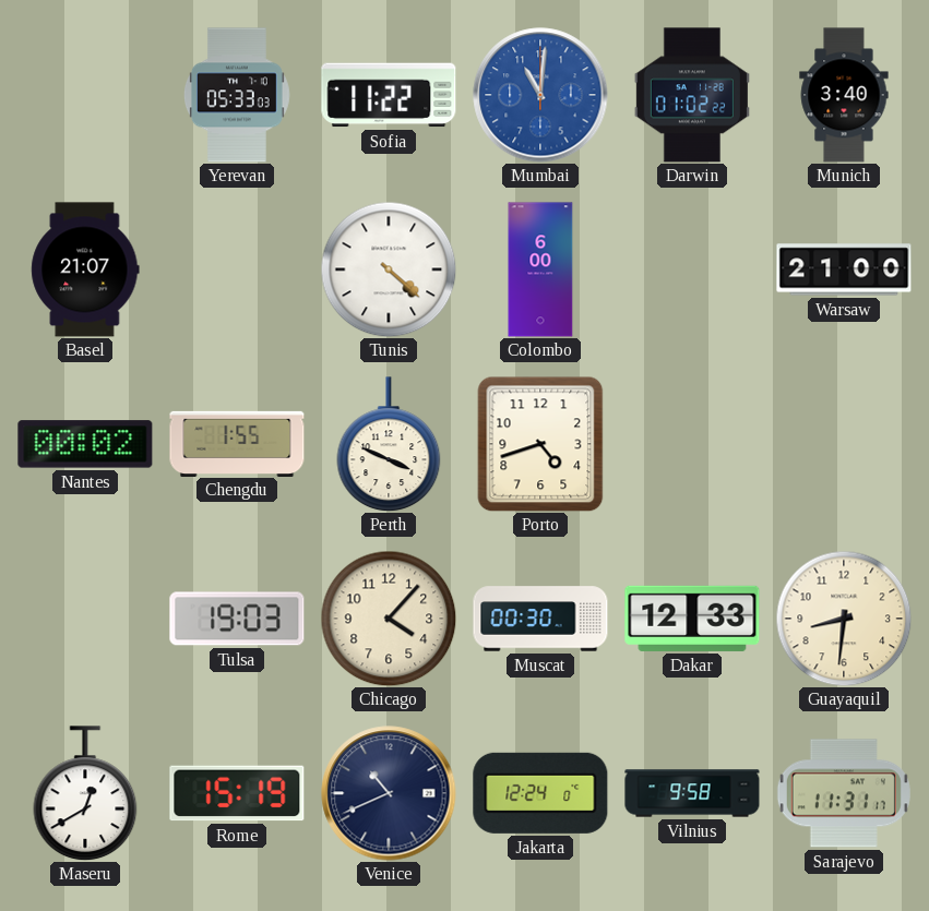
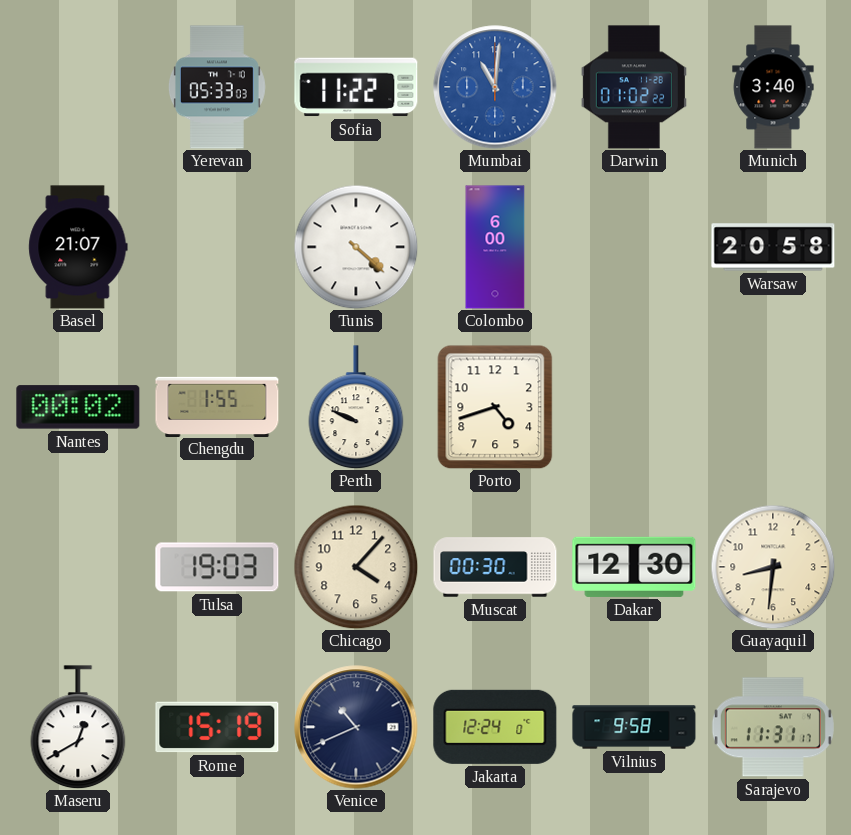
Warsaw: 21:00 -> 20:58 (773, 247)
Perth: 3:49 -> 9:49 (356, 407)
Dakar: 12:33 -> 12:30 (634, 567)
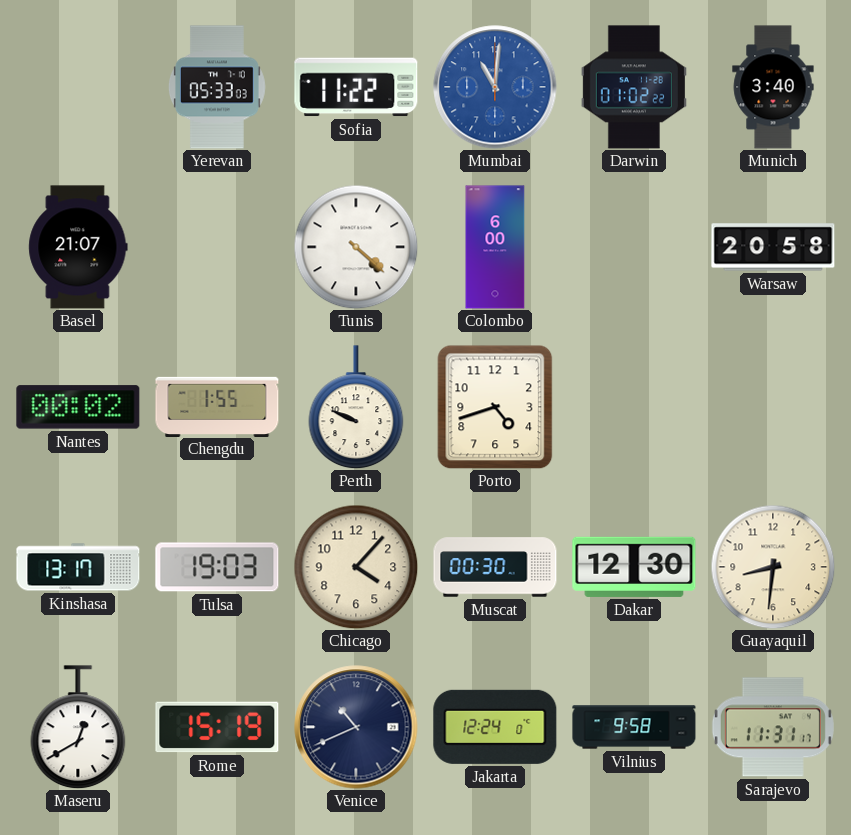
Kinshasa: none -> 13:17 (78, 567)
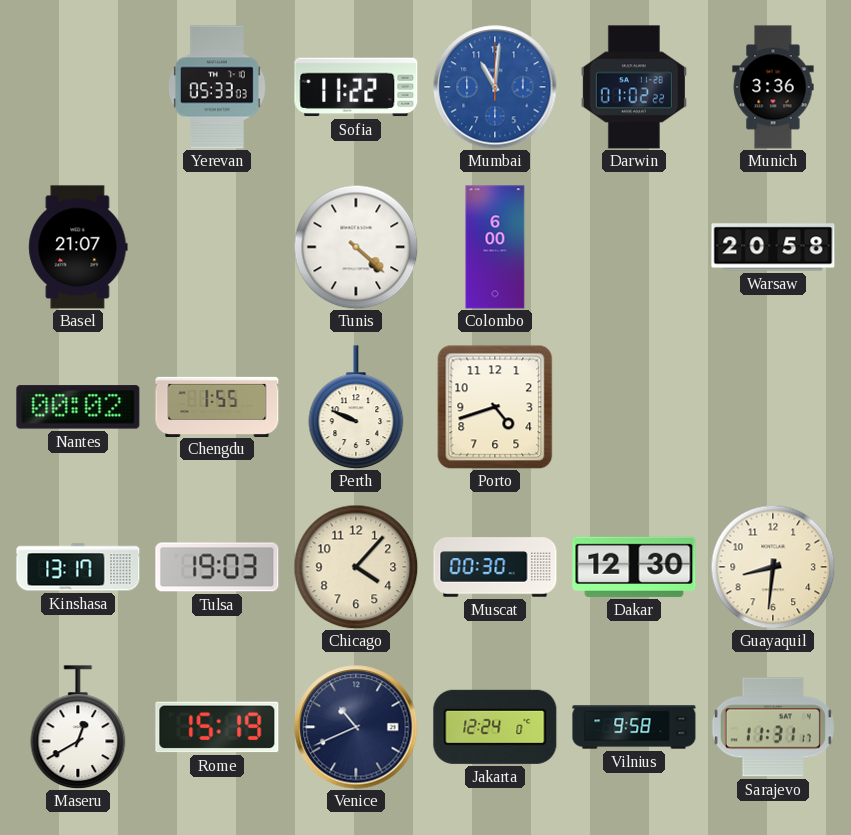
Munich: 3:40 -> 3:36 (773, 87)
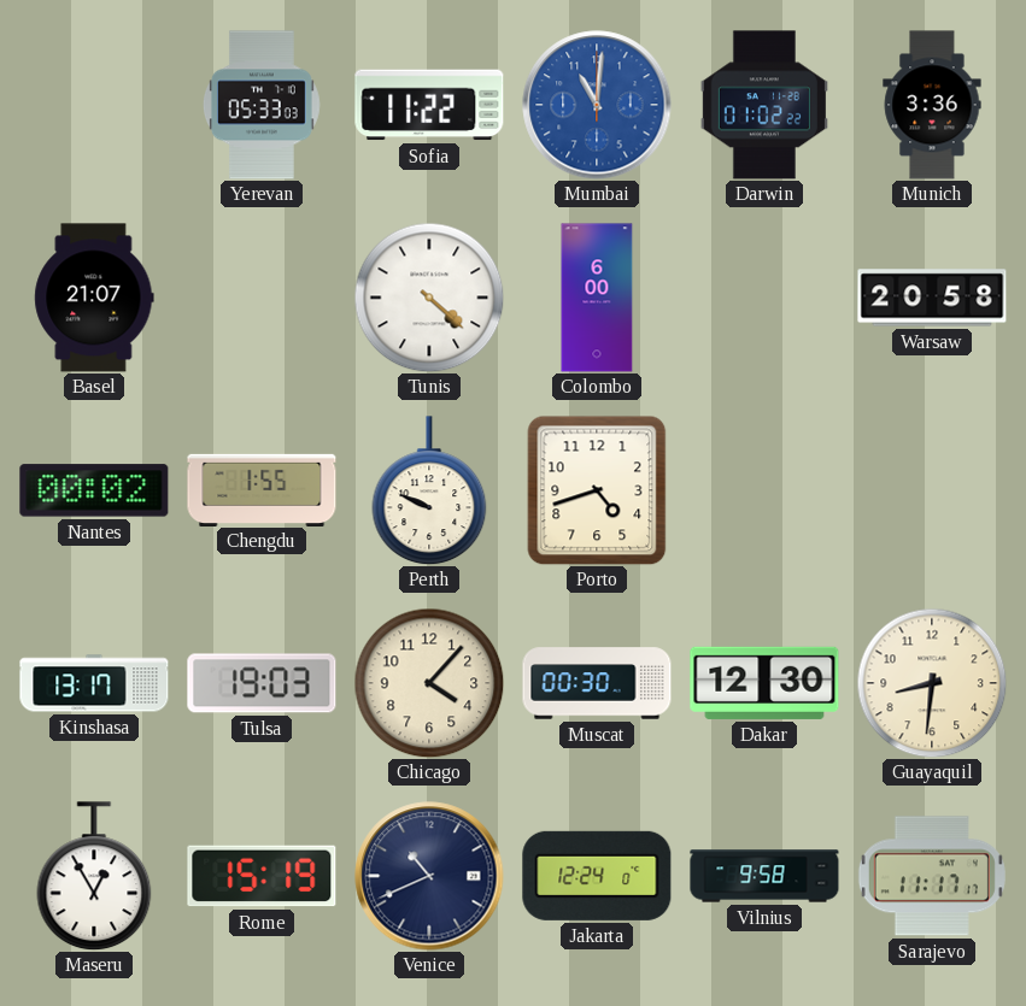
Maseru: 12:40 -> 12:55 (94, 876)
Sarajevo: 11:31 -> 11:17 (932, 876)
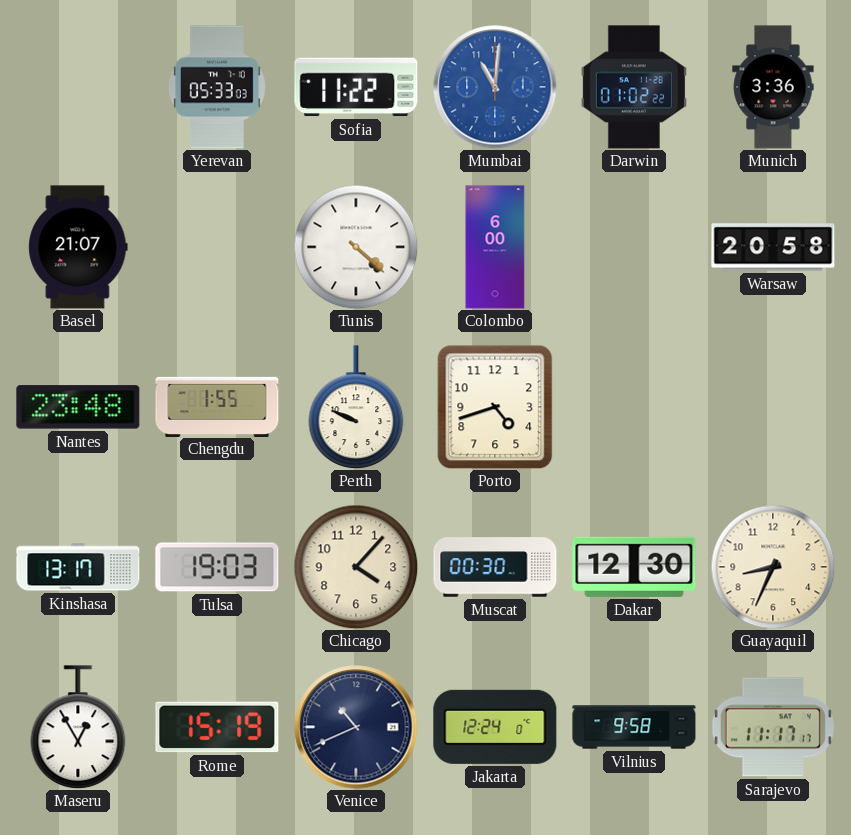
Nantes: 00:02 -> 23:48 (78, 407)
Guayaquil: 8:31 -> 8:34 (773, 567)
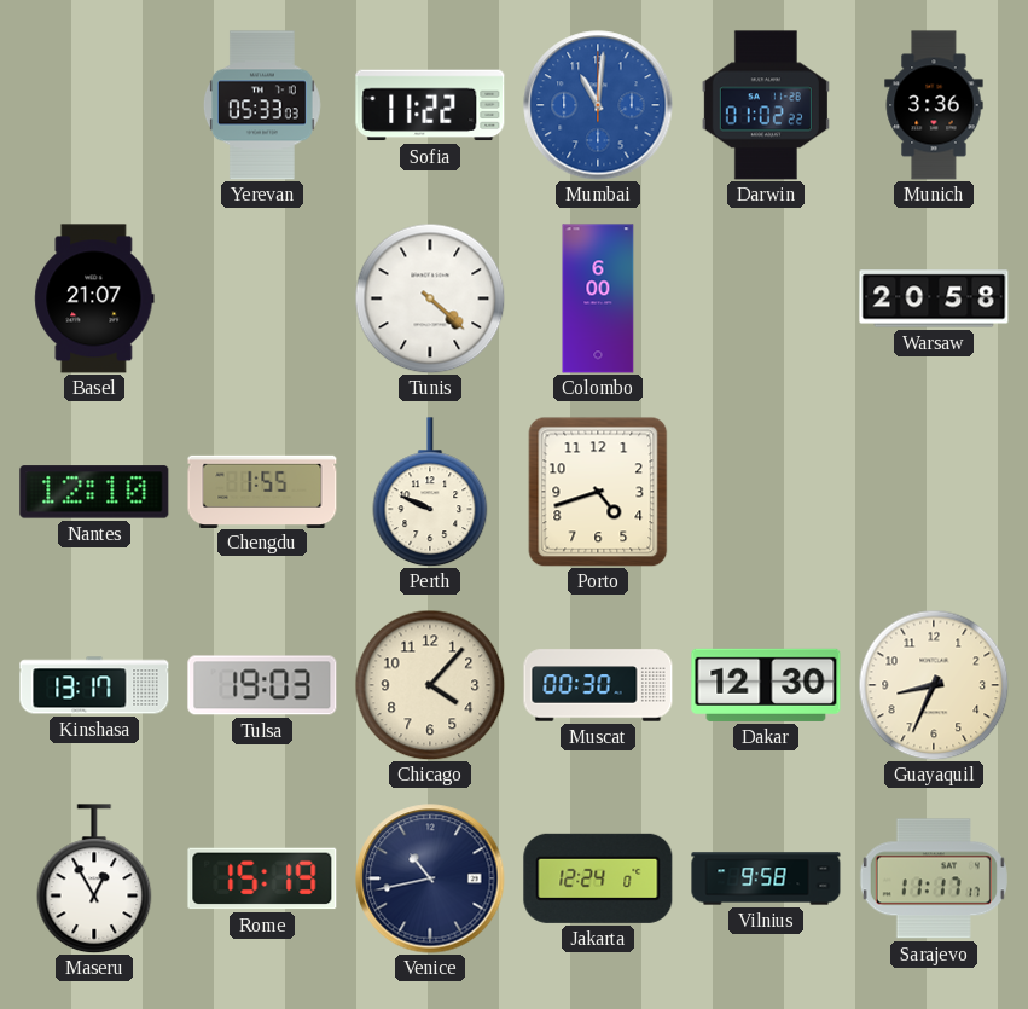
Nantes: 23:48 -> 12:10 (94, 492)
Venice: 10:41 -> 10:43 (430, 878)
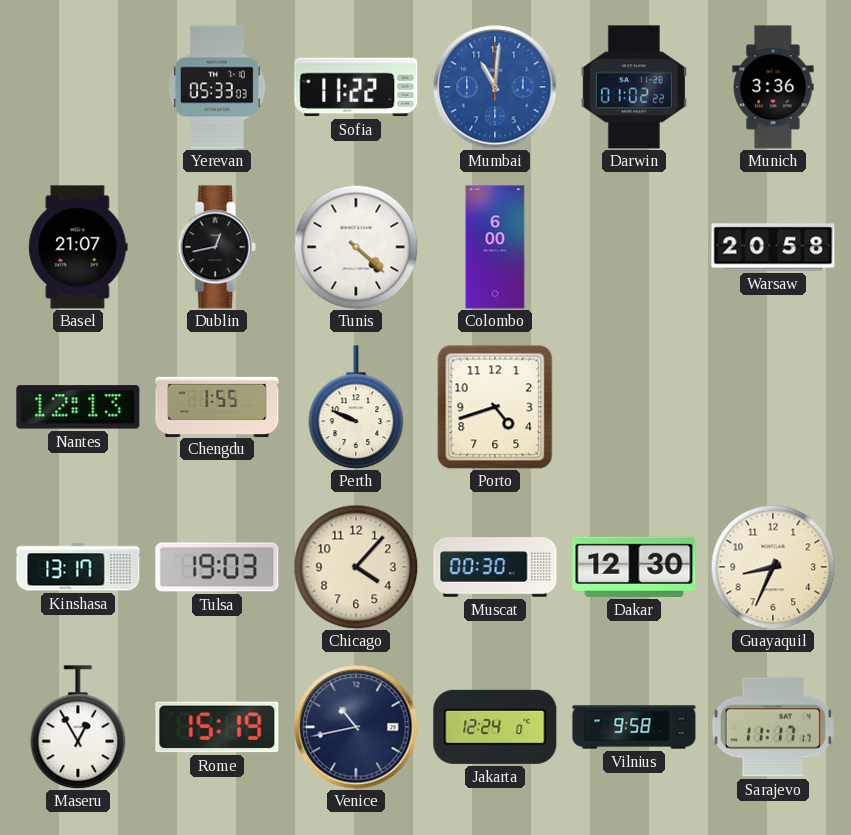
Dublin: none -> 12:43 (217, 247)
Nantes: 12:10 -> 12:13 (78, 407)
